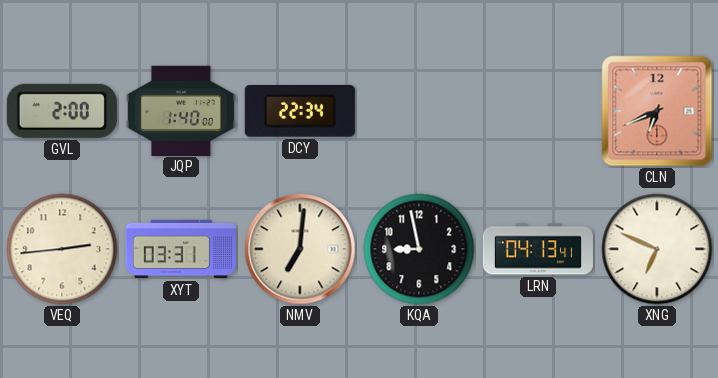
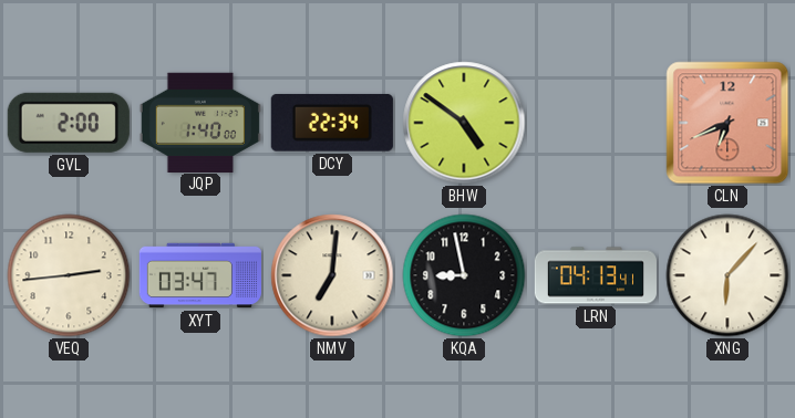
BHW: none -> 4:51 (464, 123)
XYT: 03:31 -> 03:47 (200, 275)
XNG: 6:49 -> 6:07 (727, 275)
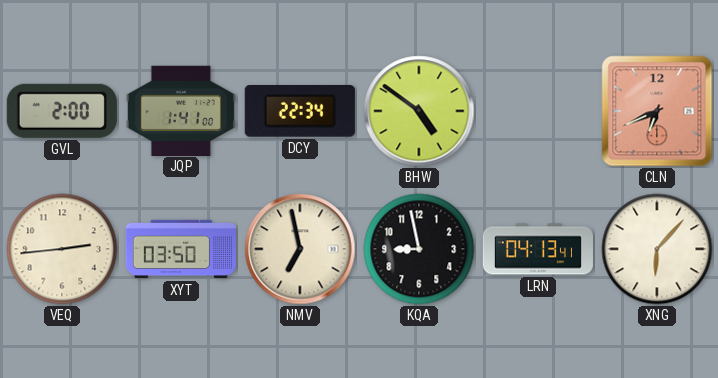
JQP: 1:40 -> 1:41 (181, 110)
XYT: 03:47 -> 03:50 (181, 249)
NMV: 7:01 -> 6:58 (300, 249)
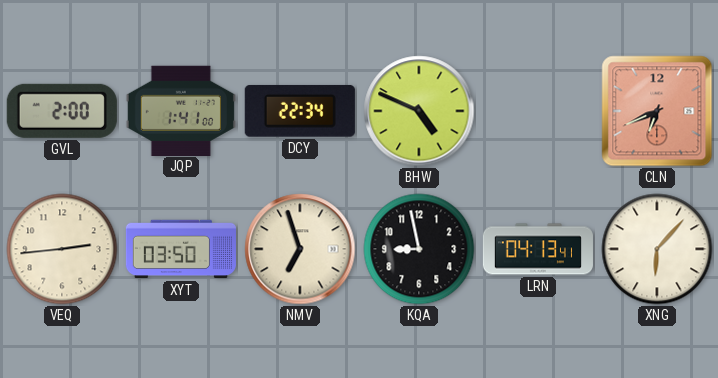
BHW: 4:51 -> 4:49 (419, 111)
NMV: 6:58 -> 6:57 (300, 249)
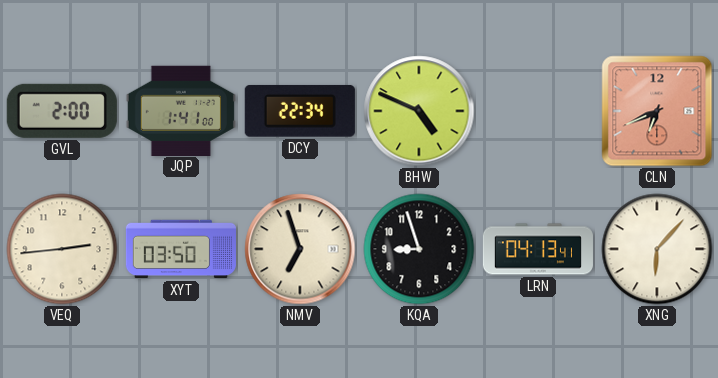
KQA: 8:58 -> 8:57 (419, 249)
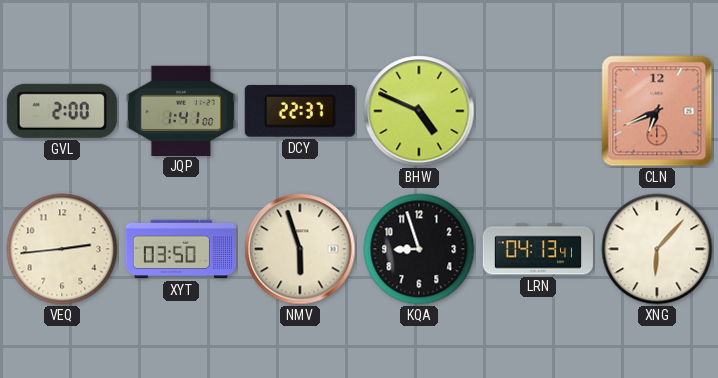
DCY: 22:34 -> 22:37 (300, 111)
NMV: 6:57 -> 5:57 (300, 249)
